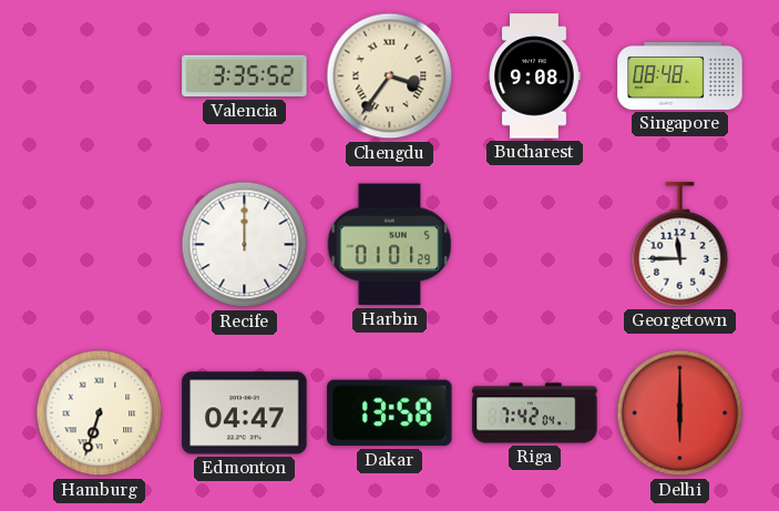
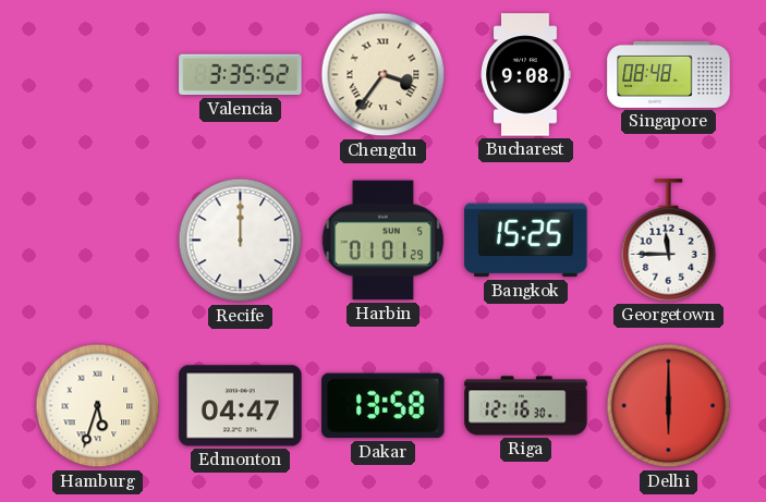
Bangkok: none -> 15:25 (526, 241)
Hamburg: 6:33 -> 5:33 (98, 406)
Riga: 7:42 -> 12:16 (526, 406)
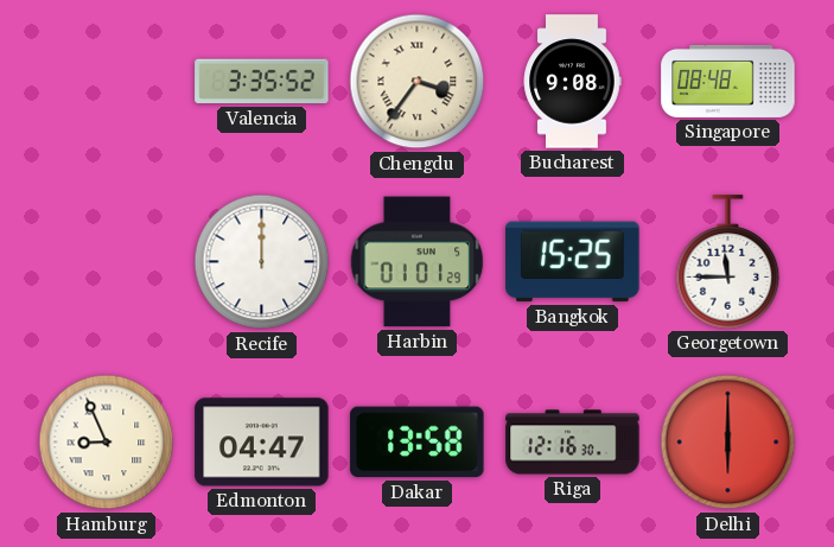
Hamburg: 5:33 -> 8:56 (107, 443)
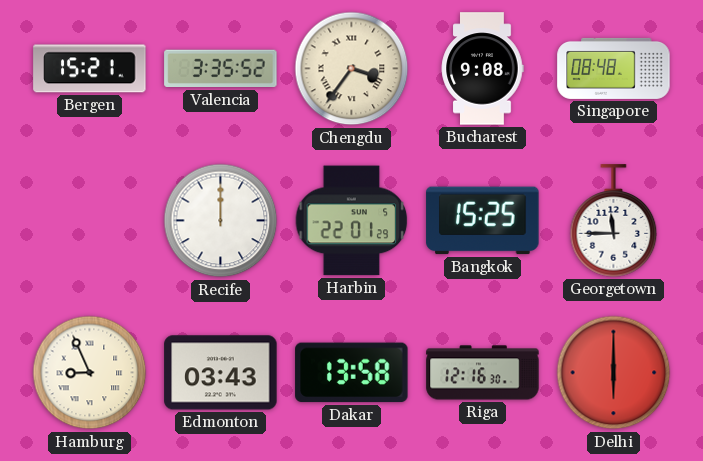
Bergen: none -> 15:21 (90, 69)
Harbin: 01:01 -> 22:01 (352, 221)
Edmonton: 04:47 -> 03:43 (221, 373)
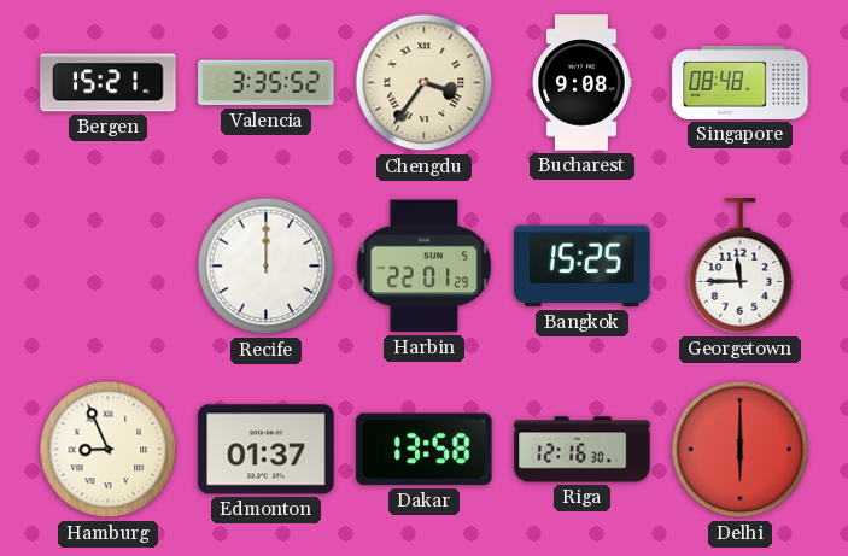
Edmonton: 03:43 -> 01:37 (267, 450)
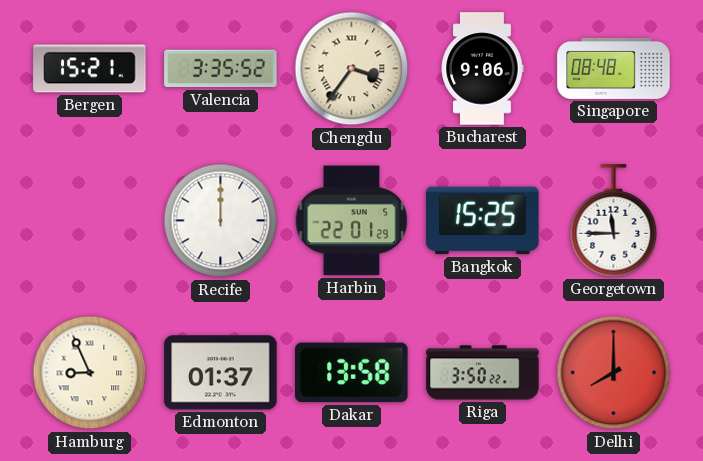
Bucharest: 9:08 -> 9:06 (482, 69)
Riga: 12:16 -> 3:50 (483, 373)
Delhi: 6:00 -> 8:00 (614, 373)
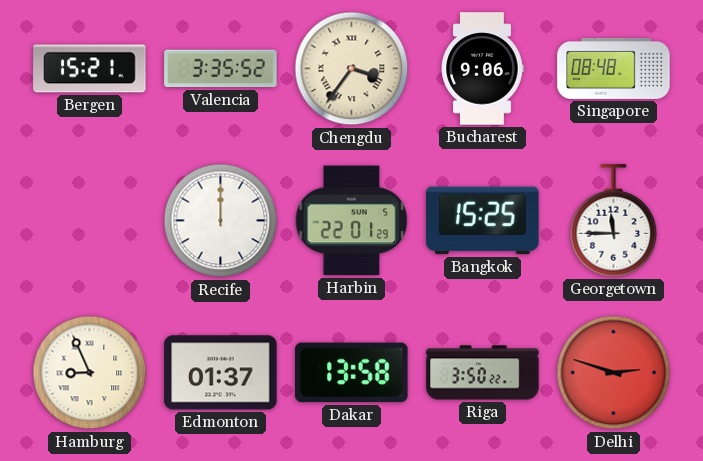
Delhi: 8:00 -> 2:48 (614, 373)
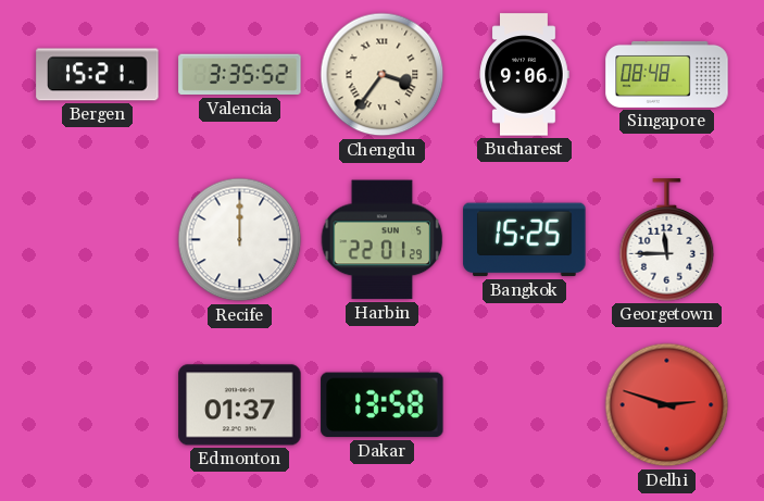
Hamburg: 8:56 -> none (90, 373)
Riga: 3:50 -> none (483, 373)
